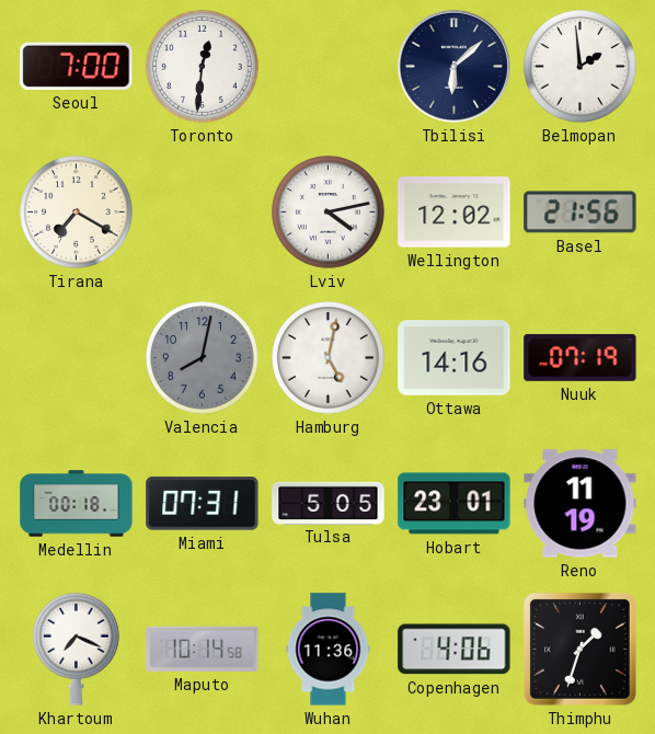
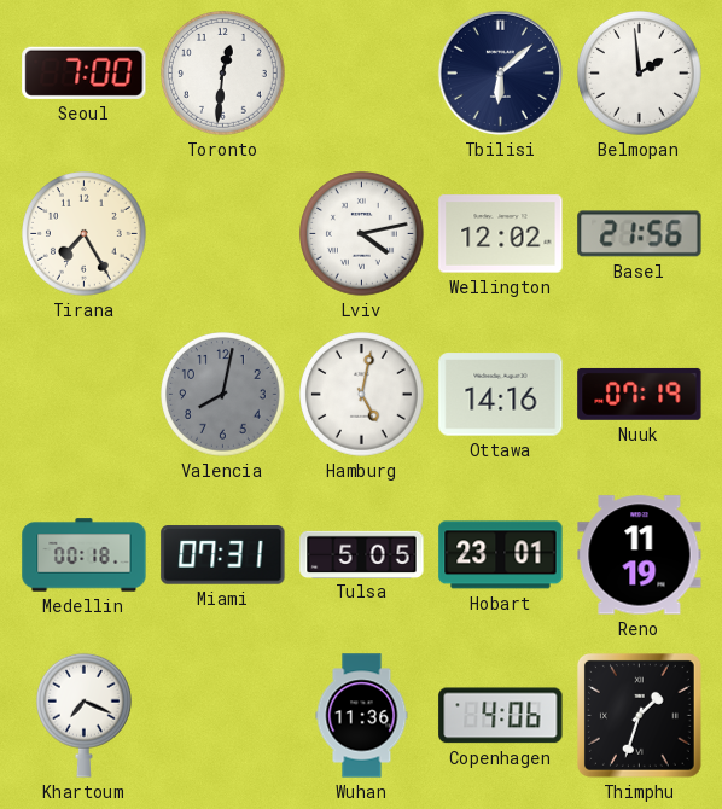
Tirana: 7:20 -> 7:25 (85, 234)
Maputo: 10:14 -> none (203, 649)
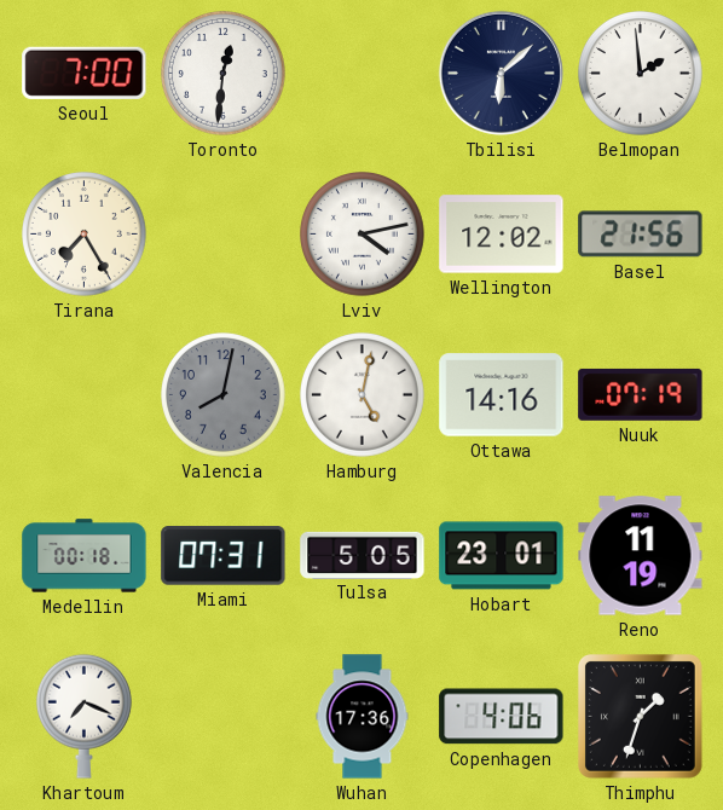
Wuhan: 11:36 -> 17:36 (363, 717)
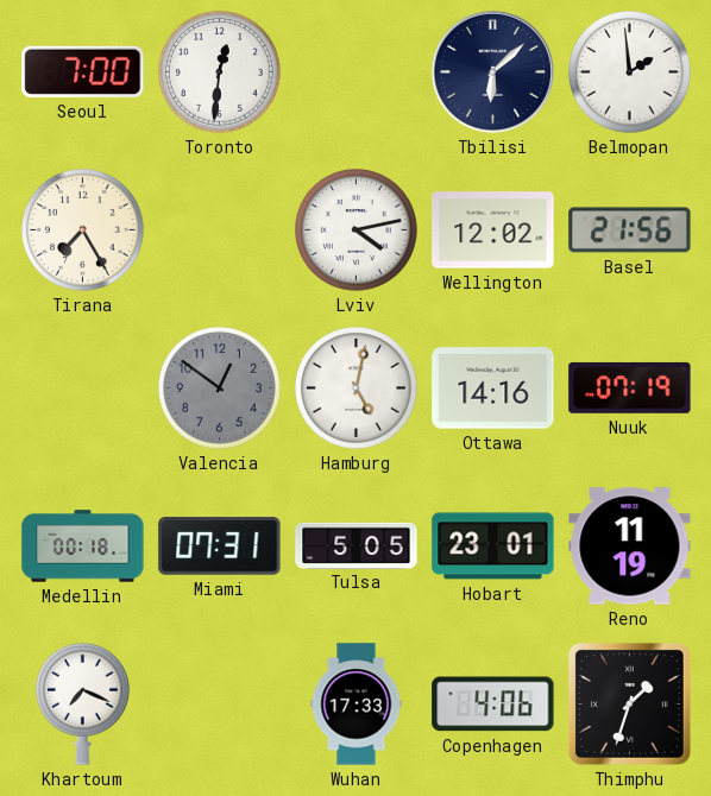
Valencia: 8:02 -> 12:51 (220, 388)
Wuhan: 17:36 -> 17:33 (357, 705)
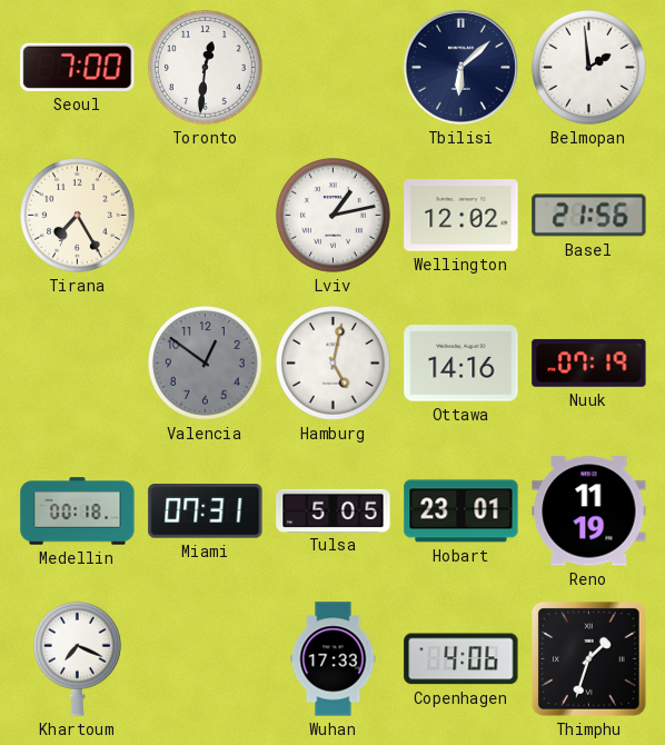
Lviv: 4:13 -> 1:13 (334, 216)
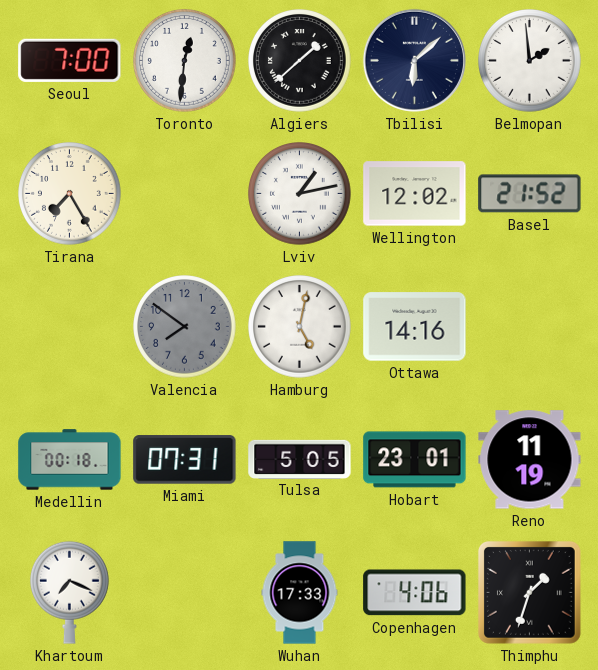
Algiers: none -> 1:38 (300, 61)
Basel: 21:56 -> 21:52 (530, 194)
Valencia: 12:51 -> 7:51 (185, 327)
Nuuk: 07:19 -> none (589, 362)
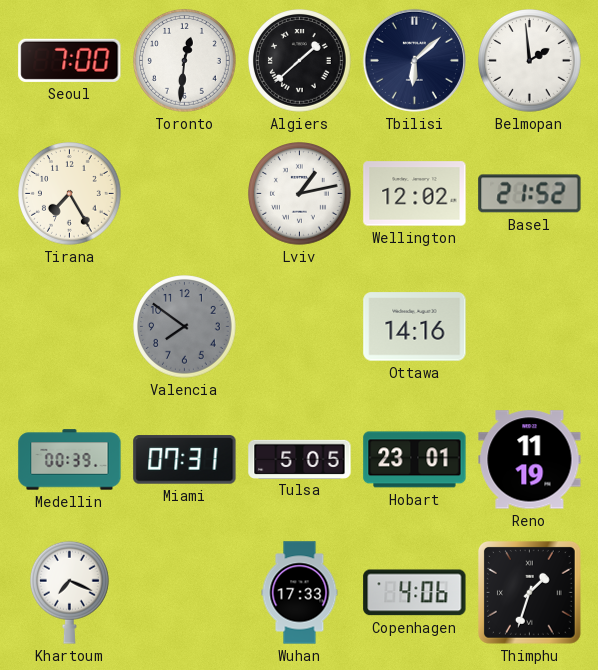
Hamburg: 5:02 -> none (300, 327)
Medellin: 00:18 -> 00:39 (70, 460)
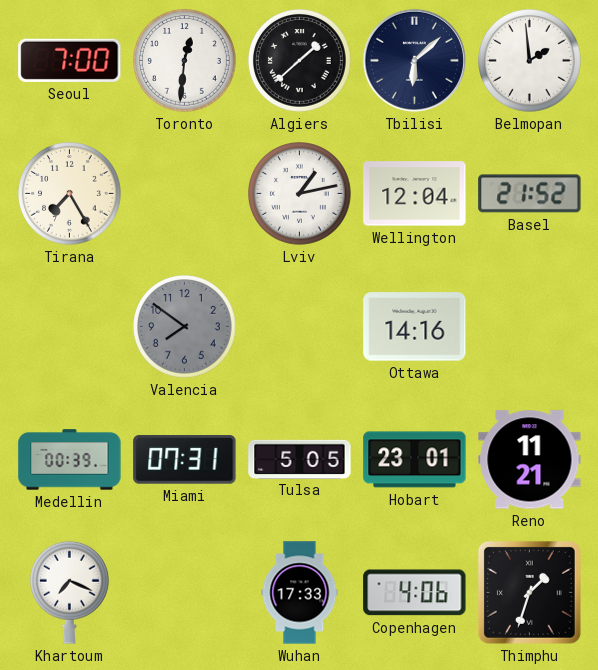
Wellington: 12:02 -> 12:04 (415, 194)
Reno: 11:19 -> 11:21 (530, 460)
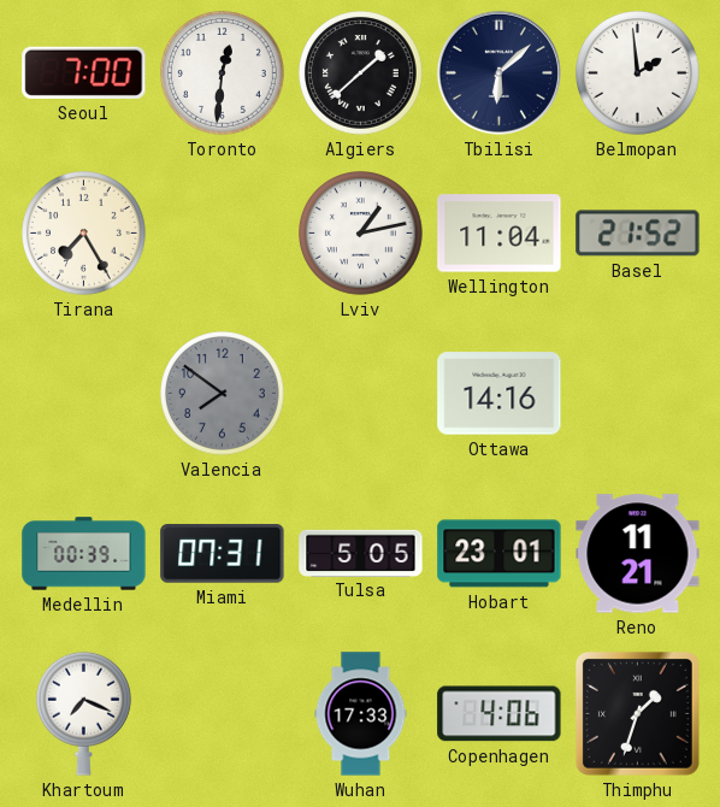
Wellington: 12:04 -> 11:04 (500, 234)
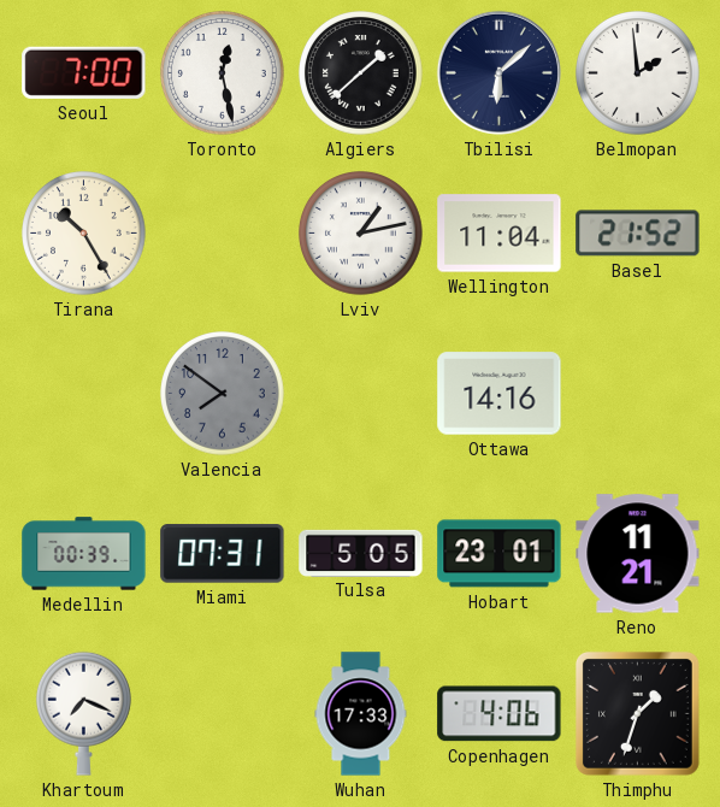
Toronto: 12:31 -> 12:28 (223, 73)
Tirana: 7:25 -> 10:25 (84, 234)
